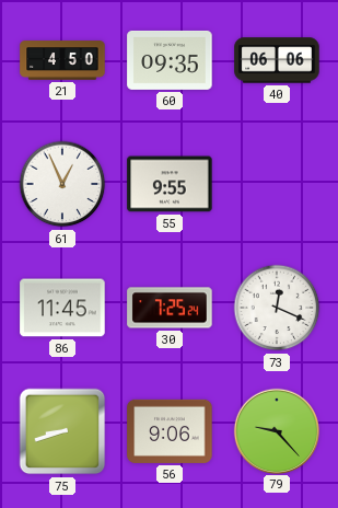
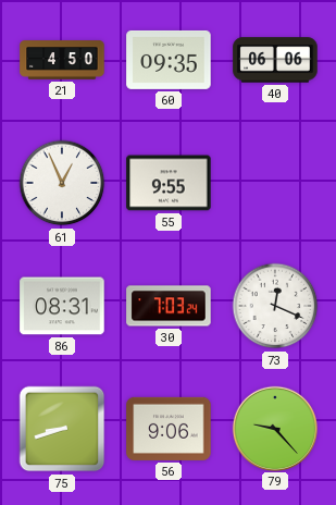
86: 11:45 -> 08:31 (62, 306)
30: 7:25 -> 7:03 (169, 306)
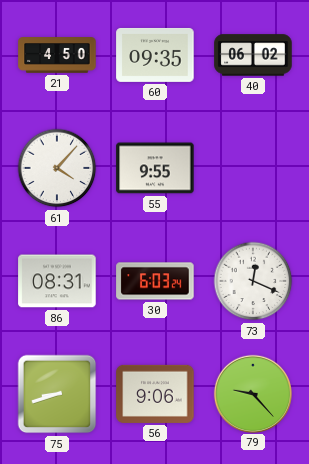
40: 06:06 -> 06:02 (253, 55)
61: 12:56 -> 4:07 (57, 168)
30: 7:03 -> 6:03 (155, 281)
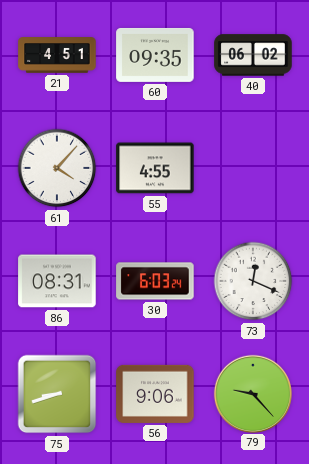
21: 4:50 -> 4:51 (57, 55)
55: 9:55 -> 4:55 (155, 168)
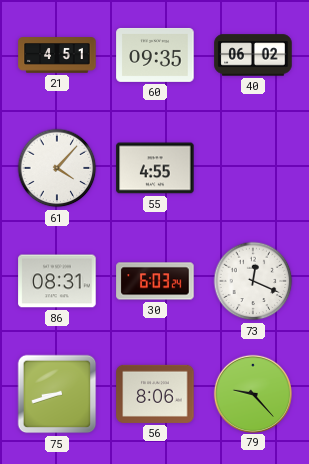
56: 9:06 -> 8:06 (155, 394)
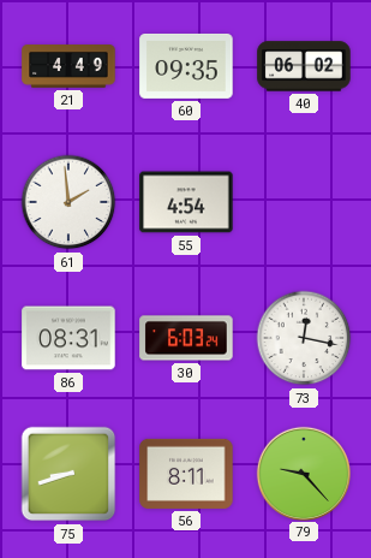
21: 4:51 -> 4:49 (68, 66)
61: 4:07 -> 1:59 (68, 202)
55: 4:55 -> 4:54 (186, 202)
73: 12:19 -> 12:17 (304, 338)
56: 8:06 -> 8:11 (186, 474)
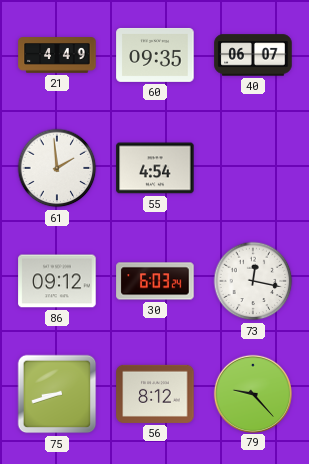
40: 06:02 -> 06:07 (253, 55)
86: 08:31 -> 09:12 (57, 281)
56: 8:11 -> 8:12 (155, 394)
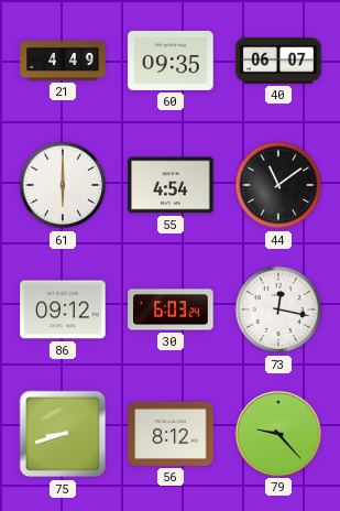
61: 1:59 -> 6:00 (63, 185)
44: none -> 11:09 (278, 185)
